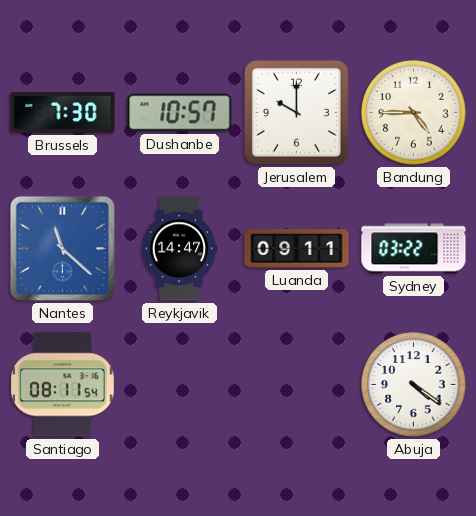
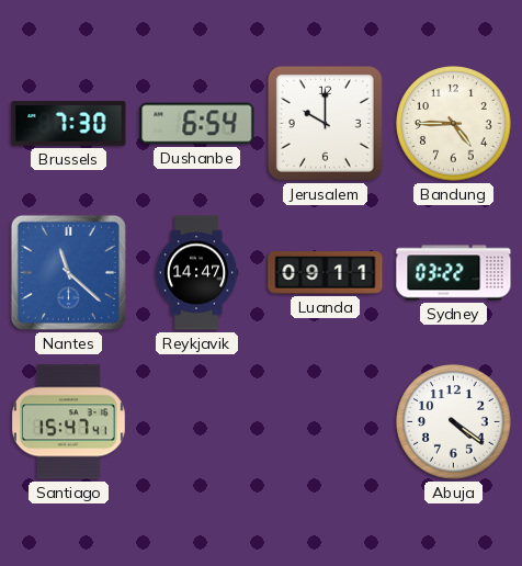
Dushanbe: 10:57 -> 6:54 (197, 124)
Santiago: 08:11 -> 15:47 (68, 422)
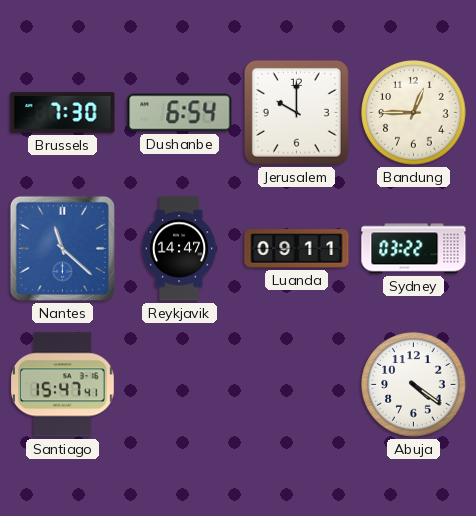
Bandung: 4:45 -> 12:45 (414, 113)
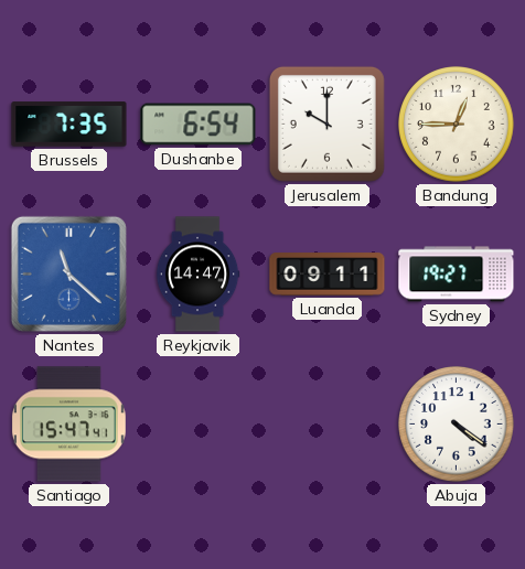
Brussels: 7:30 -> 7:35 (69, 125)
Sydney: 03:22 -> 19:27 (457, 275)
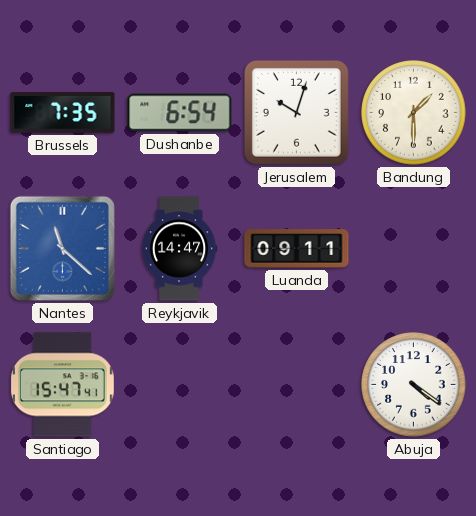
Jerusalem: 10:00 -> 10:03 (296, 112)
Bandung: 12:45 -> 1:30 (414, 113)
Sydney: 19:27 -> none (457, 275)
